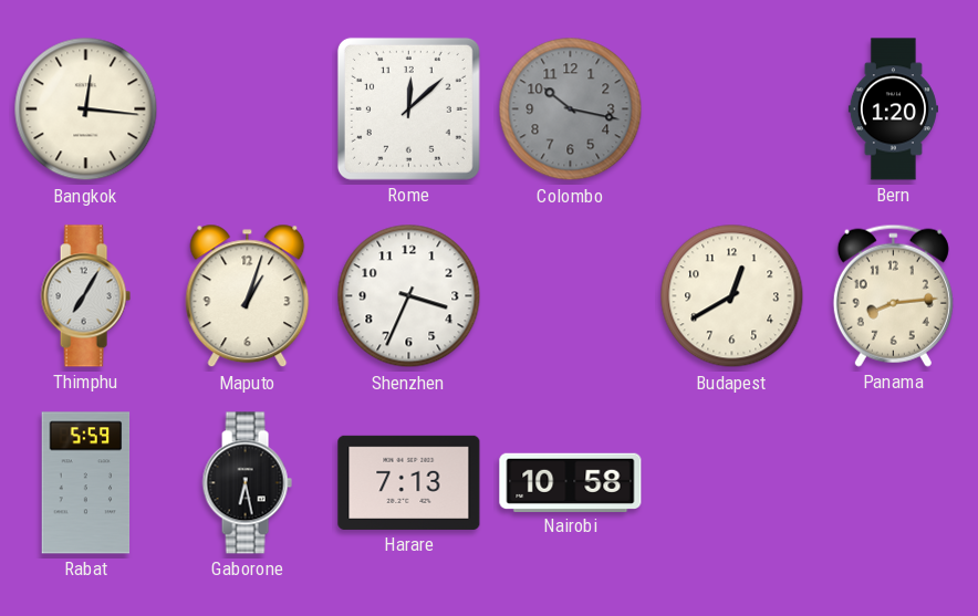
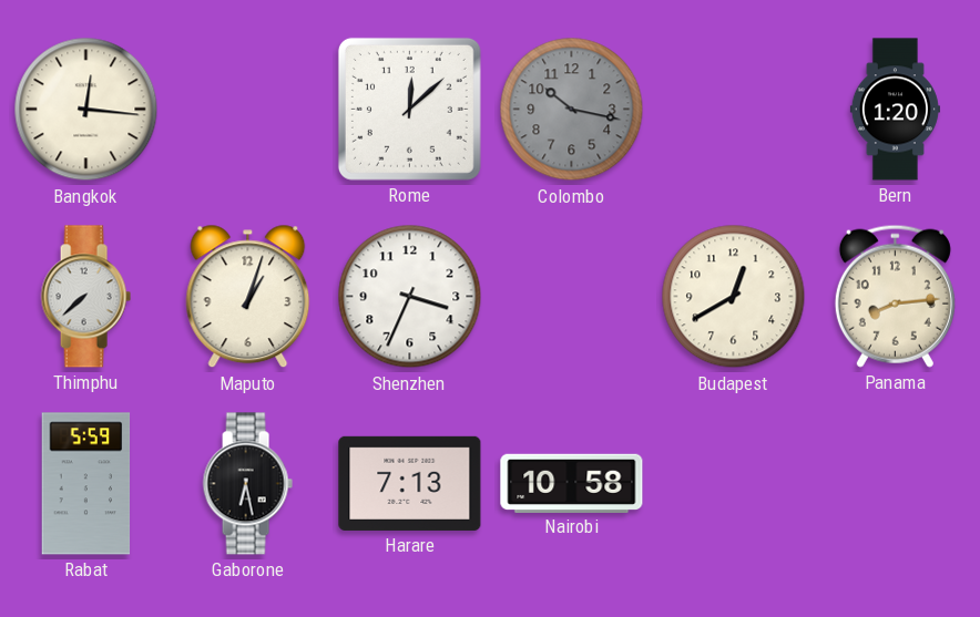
Thimphu: 7:05 -> 7:38 (85, 297)
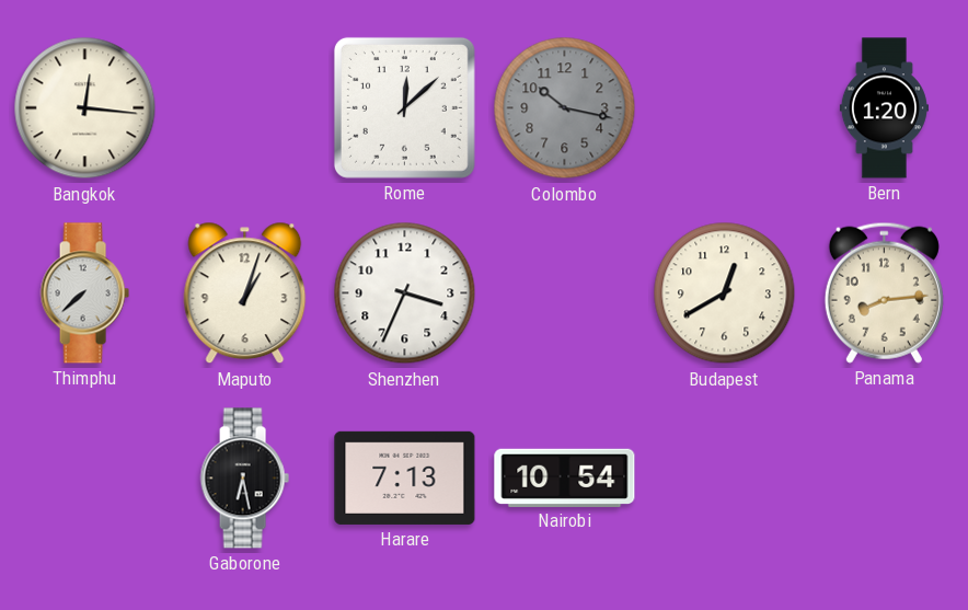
Rabat: 5:59 -> none (86, 484)
Nairobi: 10:58 -> 10:54 (565, 477)
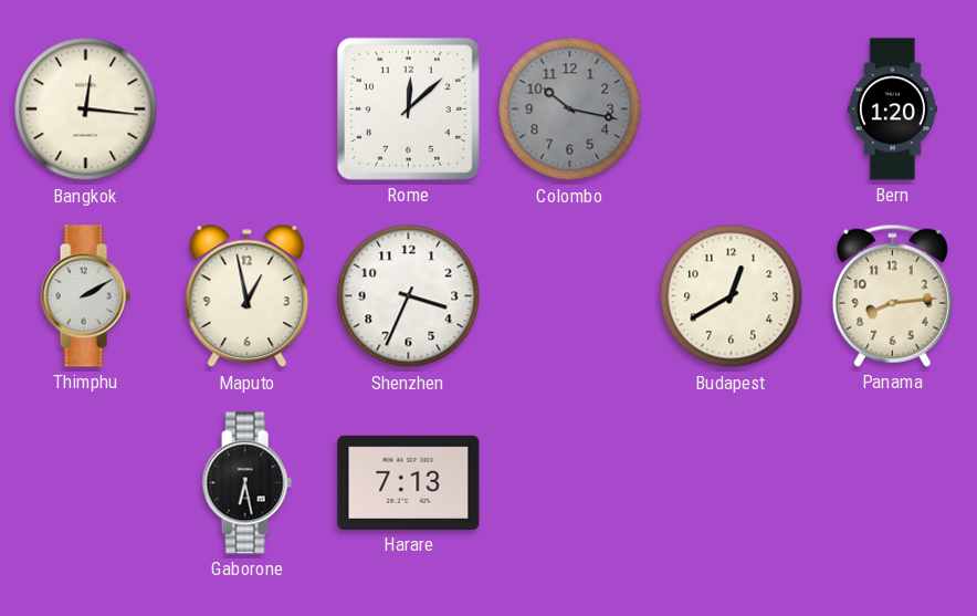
Thimphu: 7:38 -> 2:10 (85, 296)
Maputo: 1:03 -> 12:58 (248, 296)
Nairobi: 10:54 -> none (565, 477)
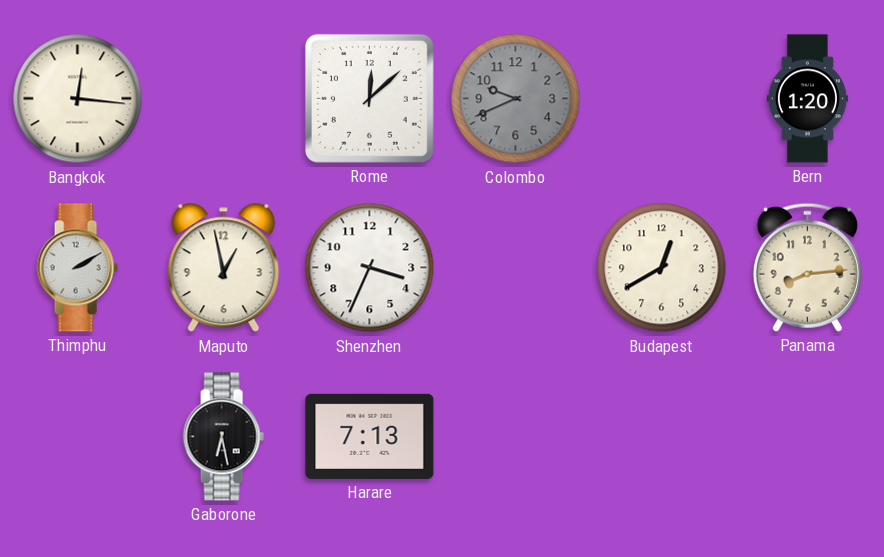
Colombo: 10:17 -> 9:41 (516, 99)
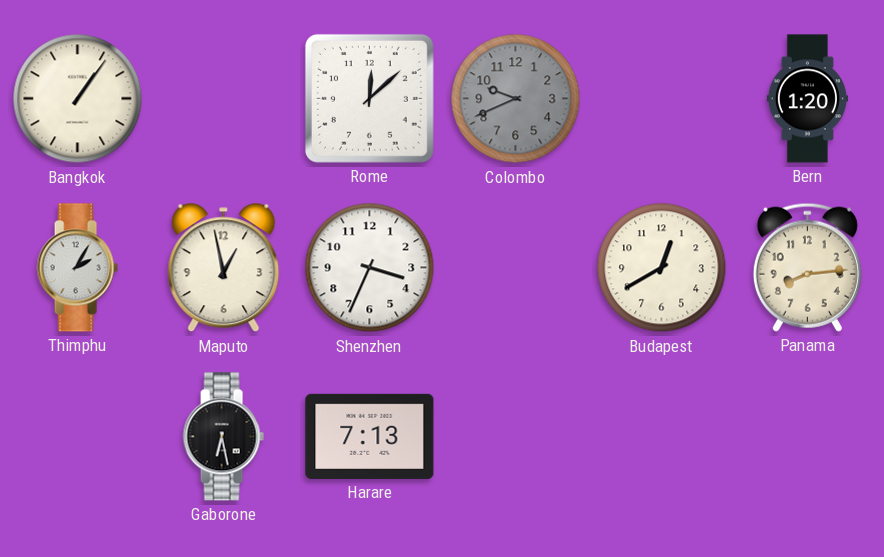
Bangkok: 12:16 -> 1:06 (78, 99)
Thimphu: 2:10 -> 2:05 (77, 268)
